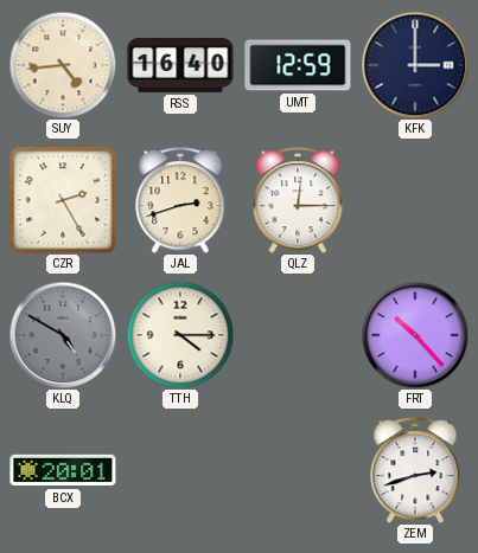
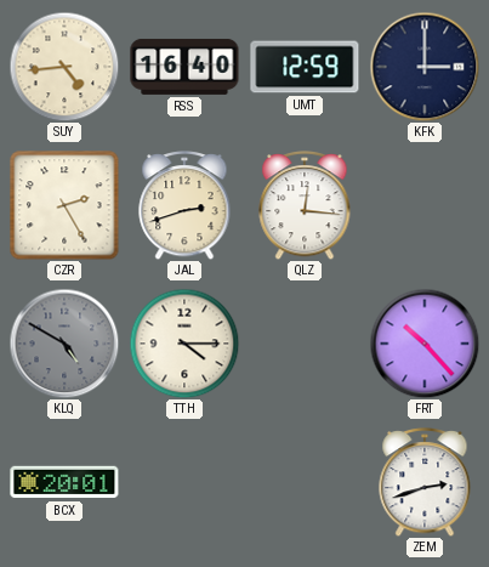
QLZ: 12:15 -> 12:16 (305, 206)
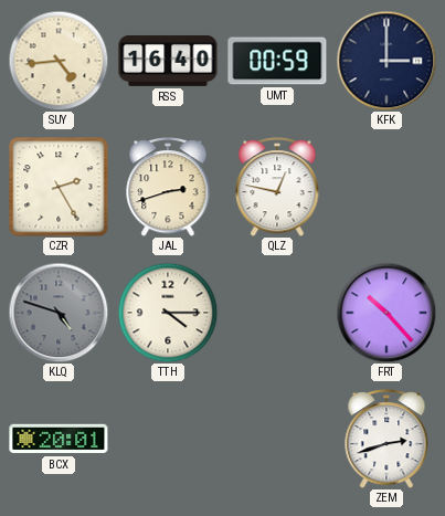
UMT: 12:59 -> 00:59 (277, 61)
QLZ: 12:16 -> 12:47 (277, 188)
KLQ: 4:50 -> 4:48 (59, 313)
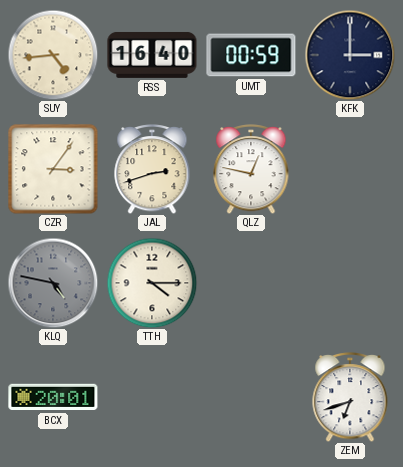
CZR: 2:25 -> 3:06 (53, 169)
KLQ: 4:48 -> 4:47 (53, 283)
FRT: 10:23 -> none (386, 313)
ZEM: 2:42 -> 6:42 (350, 398)
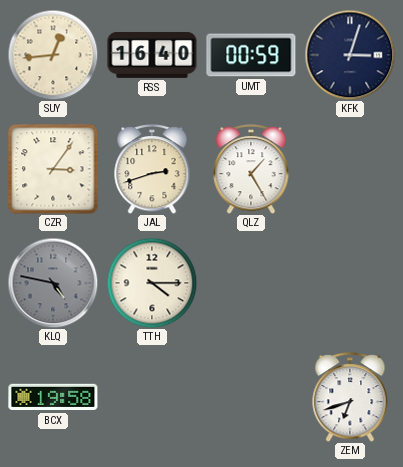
SUY: 4:44 -> 12:44 (53, 55)
KFK: 3:00 -> 3:03 (350, 55)
QLZ: 12:47 -> 1:25 (251, 170)
BCX: 20:01 -> 19:58 (53, 397)
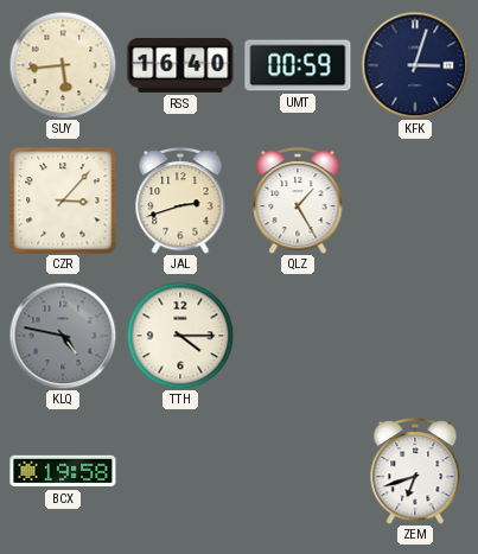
SUY: 12:44 -> 5:44 (63, 65)
CZR: 3:06 -> 3:07 (63, 200)
